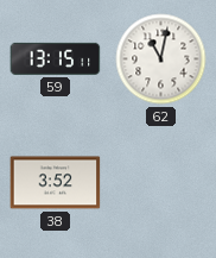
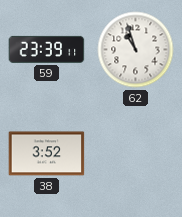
59: 13:15 -> 23:39 (47, 49)
62: 11:02 -> 10:57 (136, 50)
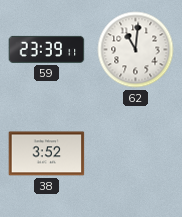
62: 10:57 -> 11:01 (136, 50)
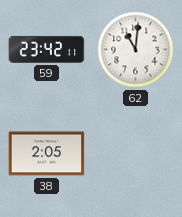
59: 23:39 -> 23:42 (47, 49)
38: 3:52 -> 2:05 (47, 154)
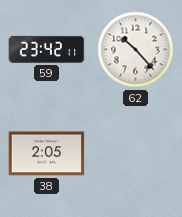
62: 11:01 -> 10:23 (136, 50)
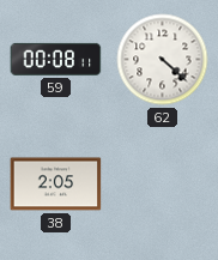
59: 23:42 -> 00:08 (56, 59)
62: 10:23 -> 4:22 (163, 60)
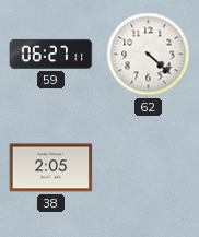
59: 00:08 -> 06:27 (51, 54)
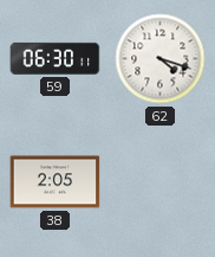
59: 06:27 -> 06:30 (56, 58)
62: 4:22 -> 4:18 (161, 59)
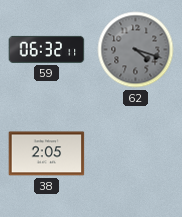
59: 06:30 -> 06:32 (47, 49)
62 dial: white -> grey (136, 50)
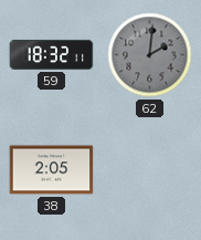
59: 06:32 -> 18:32 (52, 54)
62: 4:18 -> 2:01 (150, 55)
